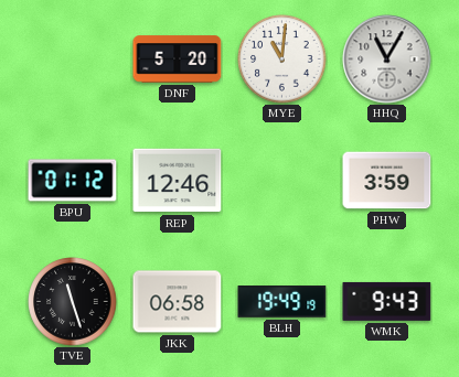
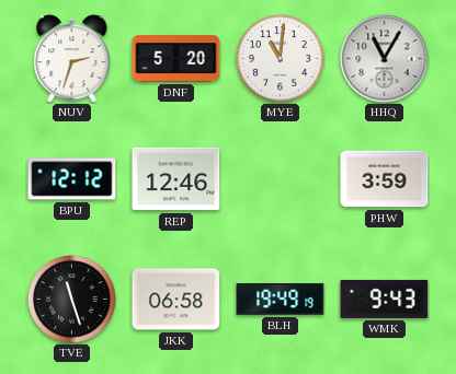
NUV: none -> 2:33 (72, 59)
BPU: 01:12 -> 12:12 (72, 179)
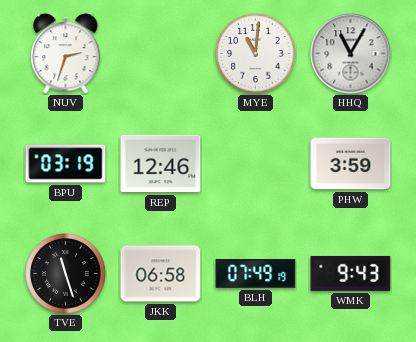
DNF: 5:20 -> none (176, 59)
BPU: 12:12 -> 03:19 (66, 164)
BLH: 19:49 -> 07:49 (256, 274)
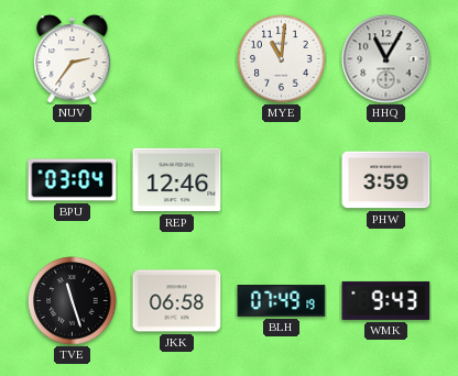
NUV: 2:33 -> 2:36 (73, 59)
BPU: 03:19 -> 03:04 (73, 180)
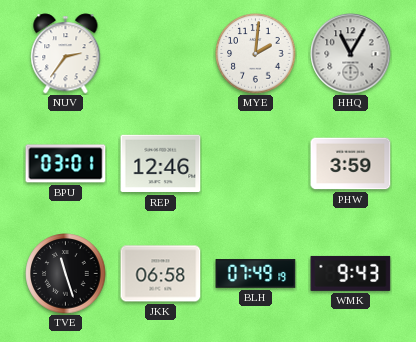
MYE: 11:01 -> 2:01 (256, 54)
BPU: 03:04 -> 03:01 (66, 164)
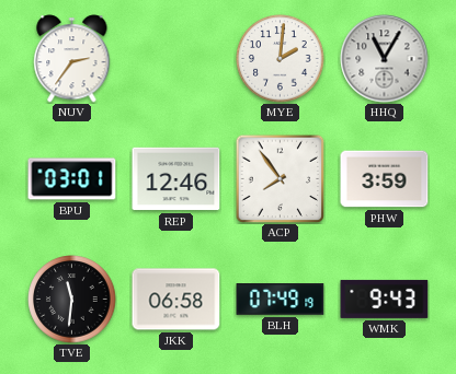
ACP: none -> 7:54 (280, 178)
TVE: 11:27 -> 11:31 (72, 300)
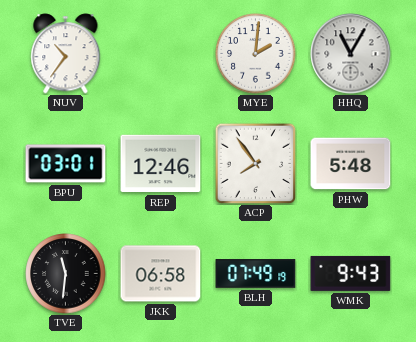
NUV: 2:36 -> 10:36 (66, 54)
PHW: 3:59 -> 5:48 (351, 164)
